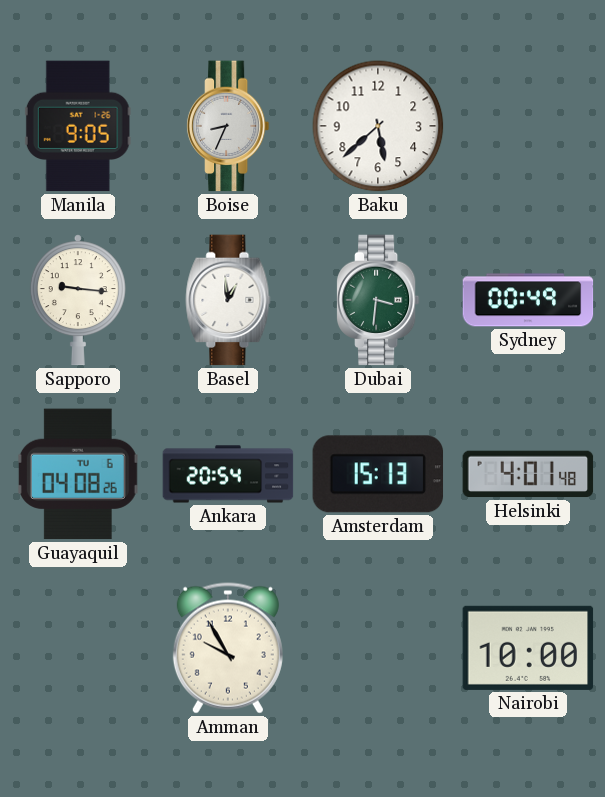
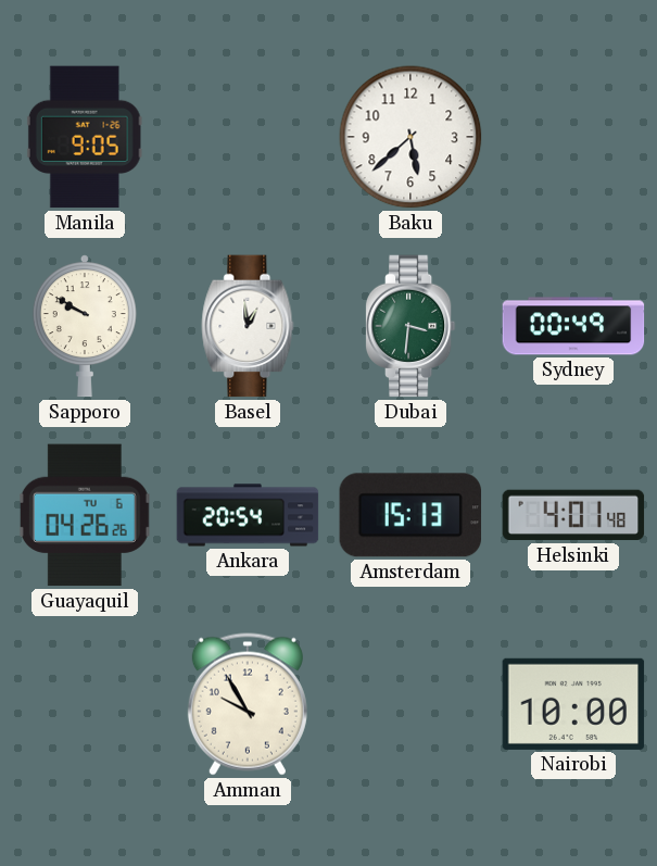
Boise: 8:34 -> none (228, 126)
Sapporo: 9:16 -> 9:50 (85, 326)
Guayaquil: 04:08 -> 04:26 (85, 515)
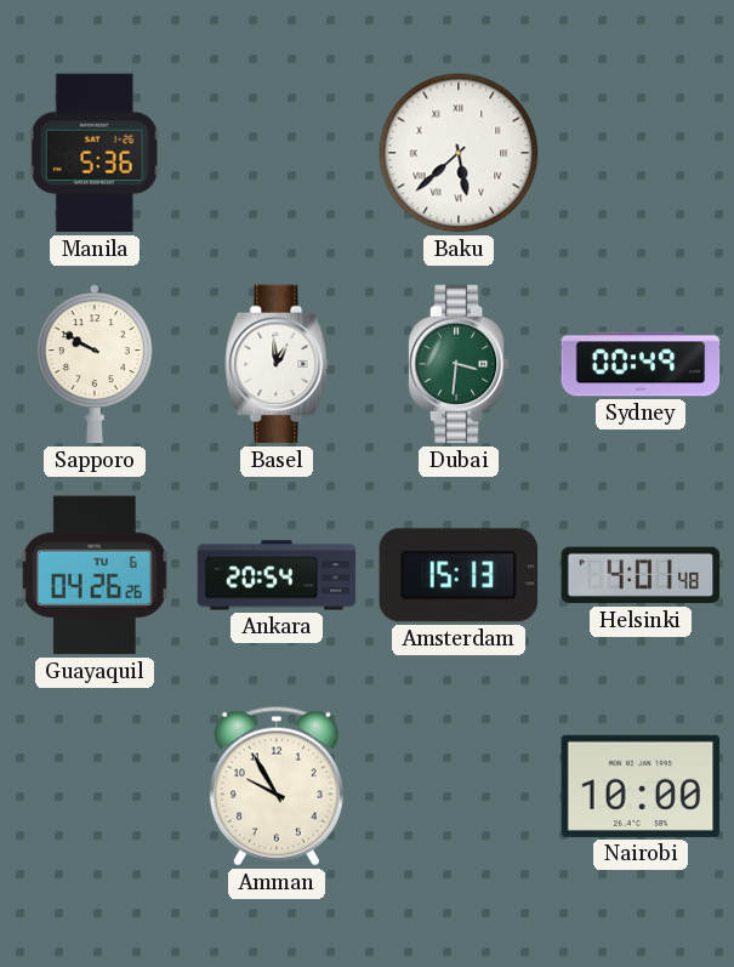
Manila: 9:05 -> 5:36 (95, 153)
Baku numerals: Arabic -> Roman (459, 153)
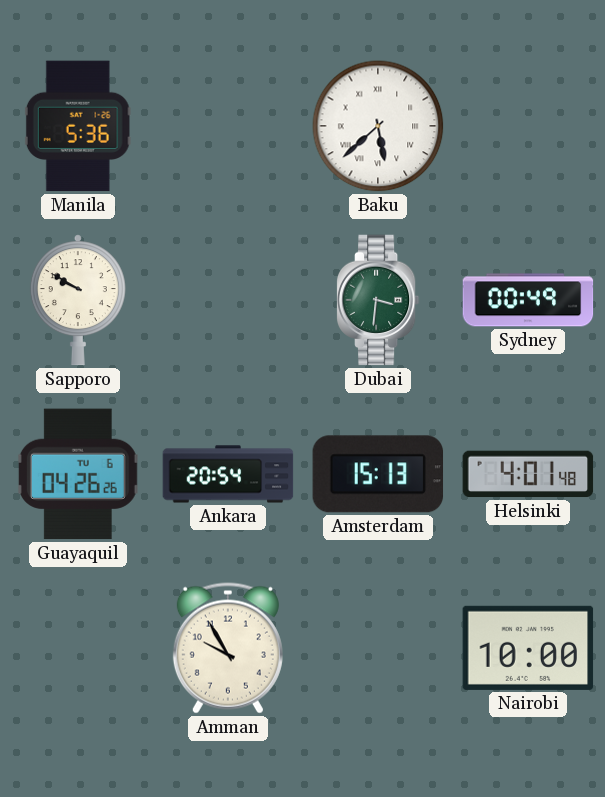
Basel: 12:59 -> none (277, 364)
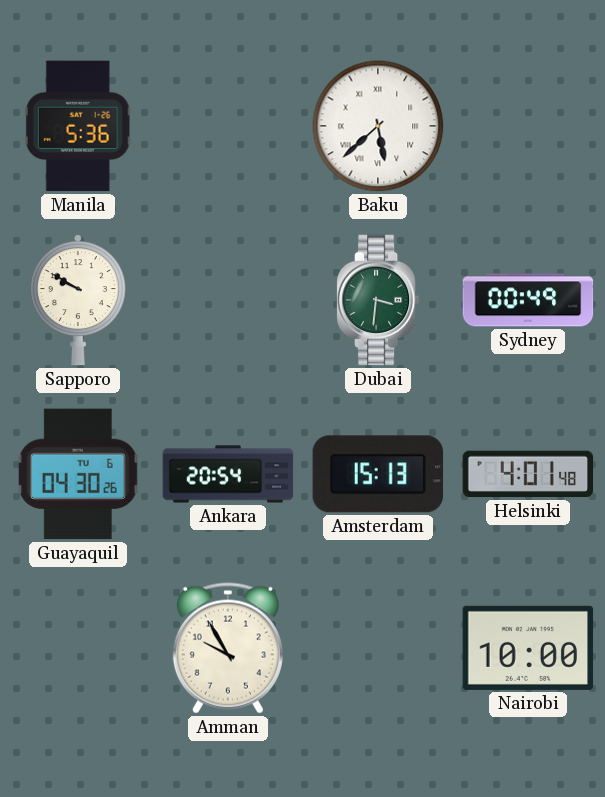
Guayaquil: 04:26 -> 04:30 (78, 474)
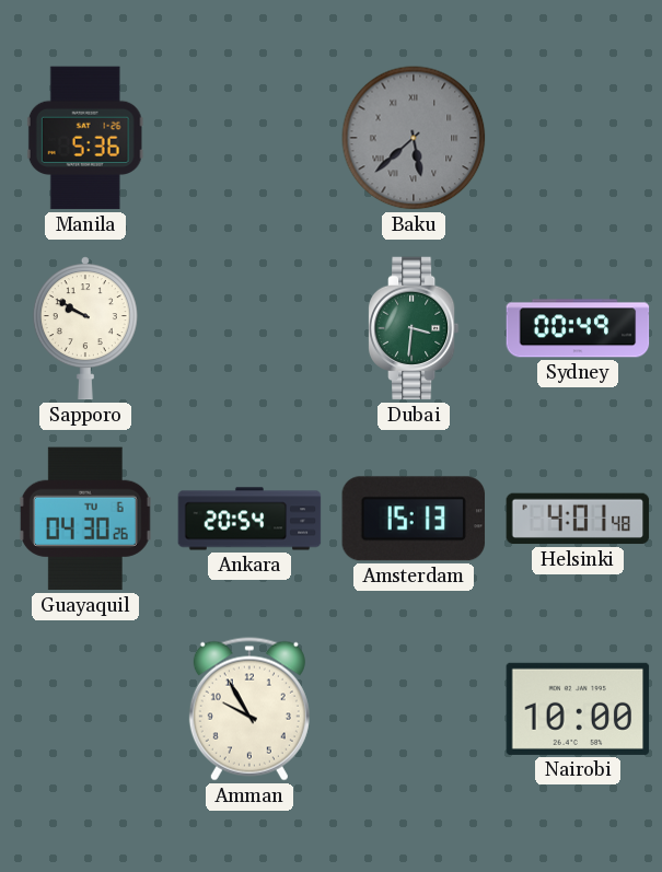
Baku dial: white -> grey (414, 138)
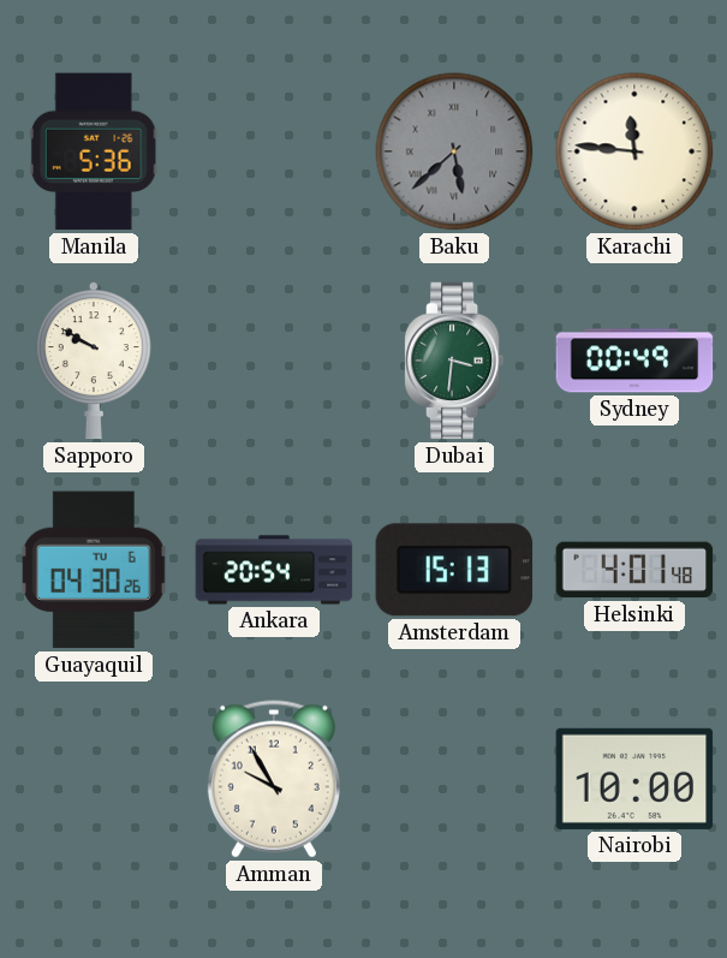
Karachi: none -> 11:46 (634, 151)
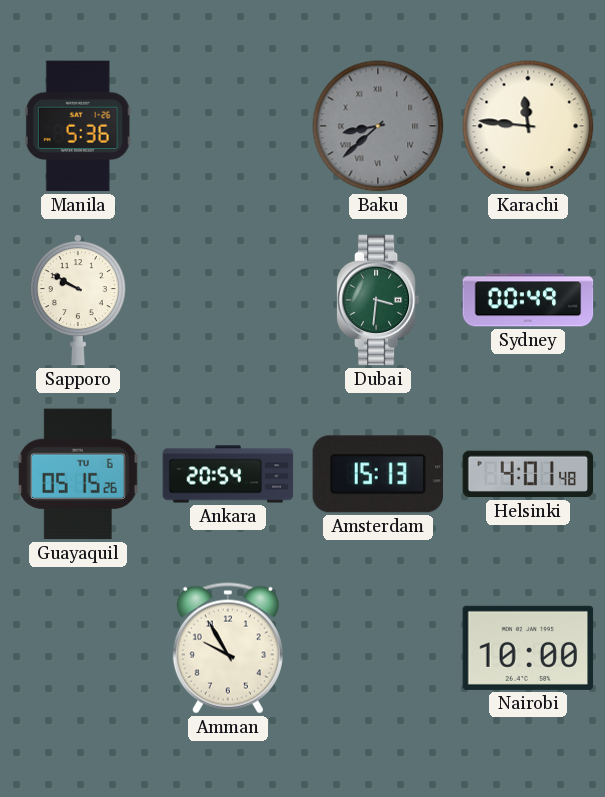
Baku: 5:38 -> 8:38 (378, 126)
Guayaquil: 04:30 -> 05:15 (78, 474)
